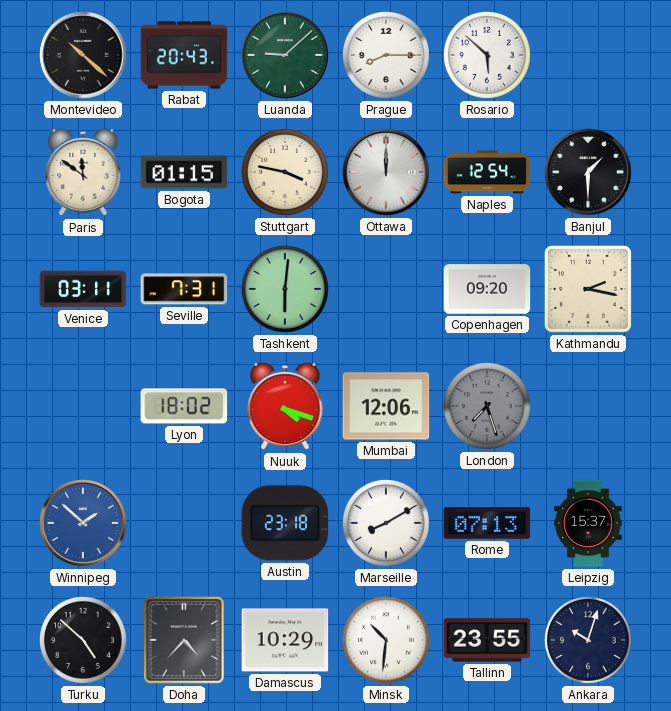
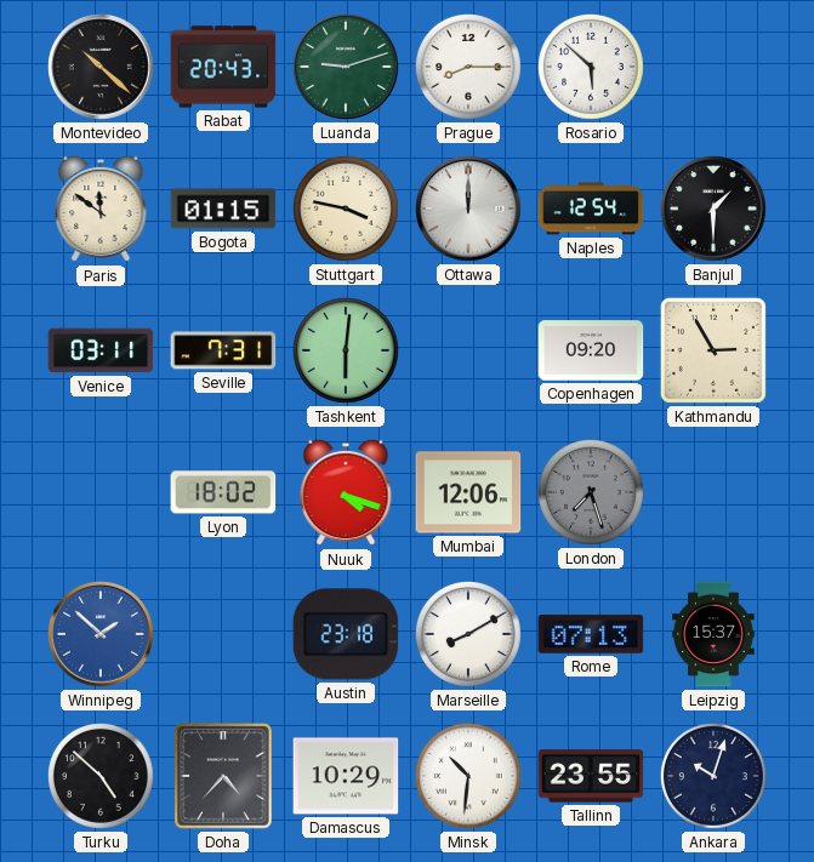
Luanda: 9:08 -> 9:12 (347, 68)
Kathmandu: 2:17 -> 2:55 (713, 350)
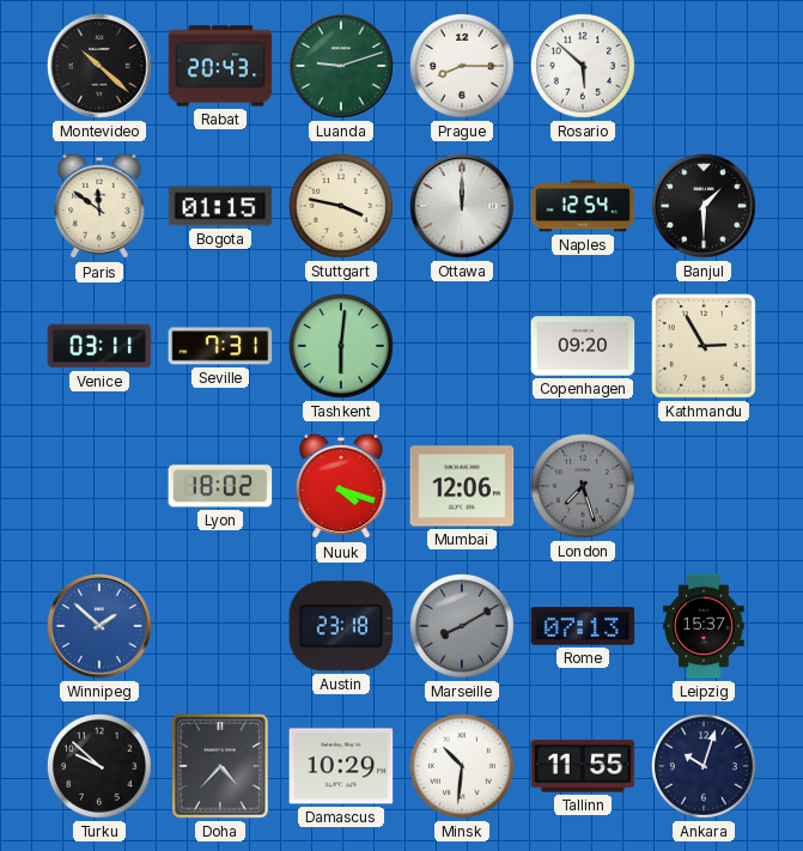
Marseille dial: white -> grey (463, 627)
Turku: 4:52 -> 9:52 (101, 767)
Tallinn: 23:55 -> 11:55 (583, 766)
